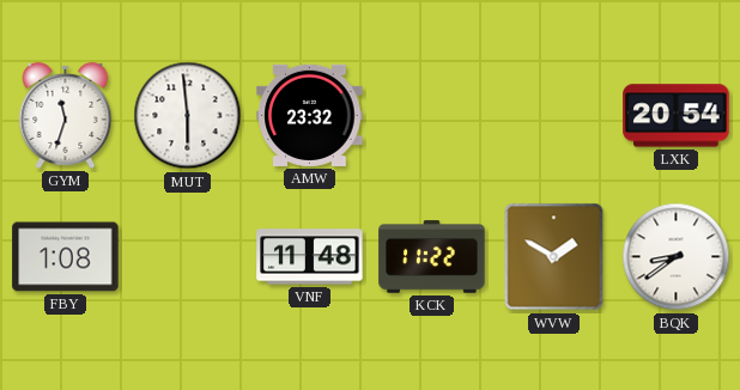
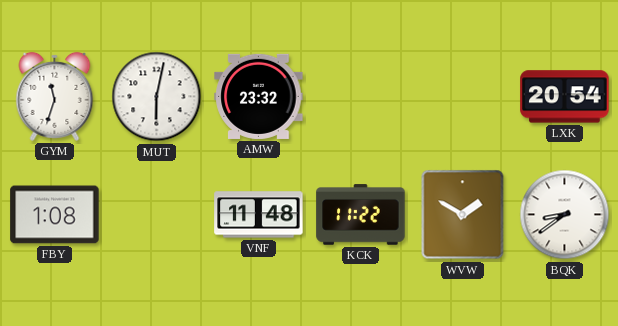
MUT: 5:59 -> 6:02 (157, 97)
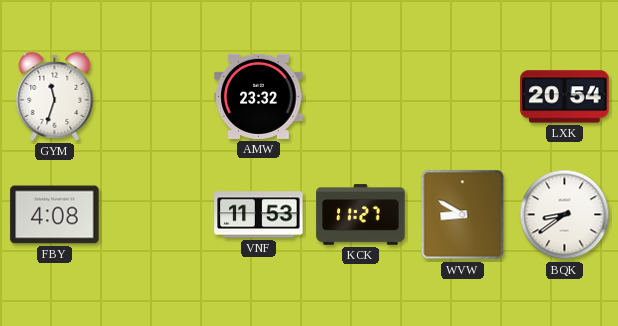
MUT: 6:02 -> none (157, 97)
FBY: 1:08 -> 4:08 (55, 215)
VNF: 11:48 -> 11:53 (259, 215)
KCK: 11:22 -> 11:27 (361, 215)
WVW: 1:50 -> 8:50 (463, 215)
